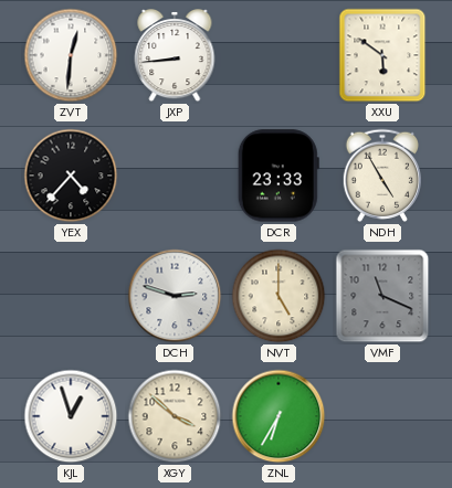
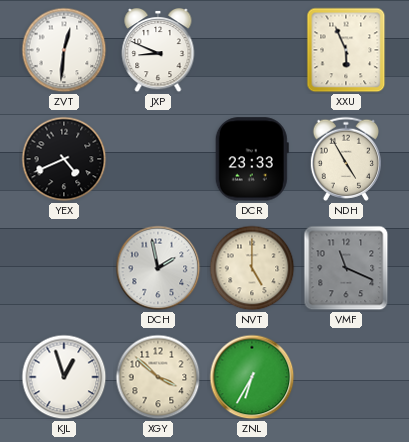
JXP: 8:44 -> 8:49 (158, 51)
XXU: 5:51 -> 5:56 (346, 50)
YEX: 4:37 -> 4:41 (64, 159)
DCH: 2:48 -> 1:58 (158, 268)
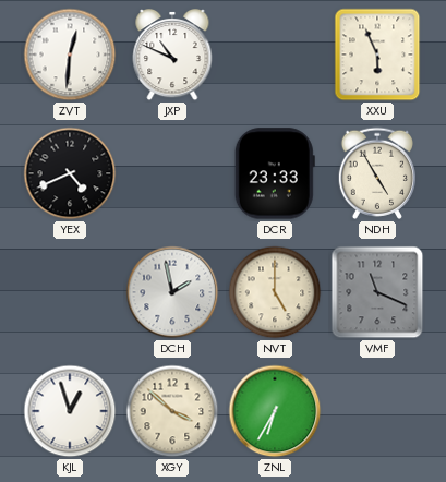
JXP: 8:49 -> 10:49 (172, 56)
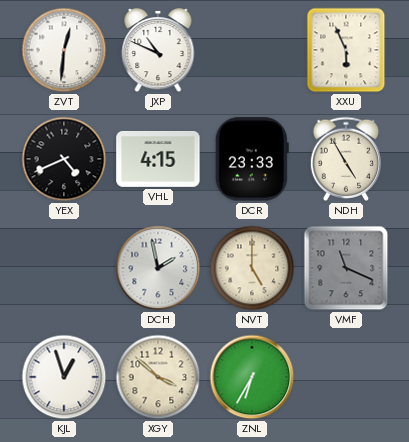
VHL: none -> 4:15 (158, 159)
